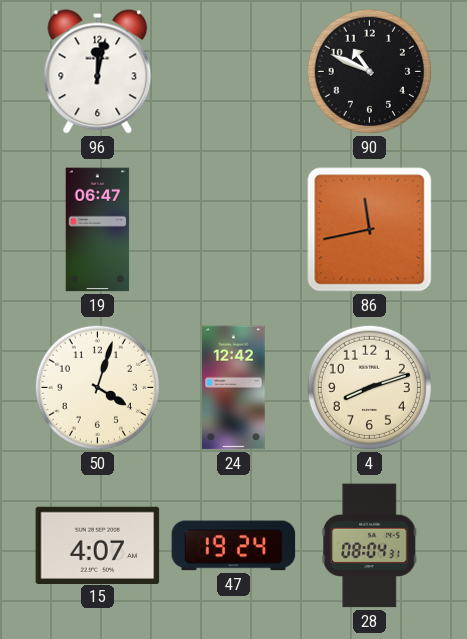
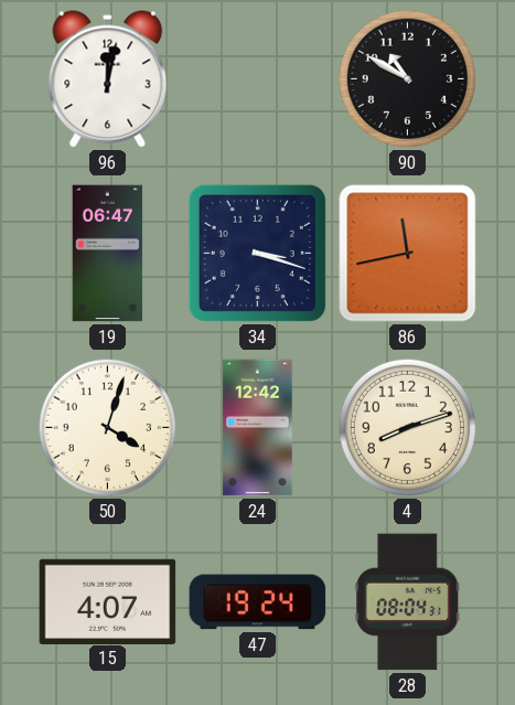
90: 10:49 -> 10:50 (407, 78)
34: none -> 3:18 (257, 253)
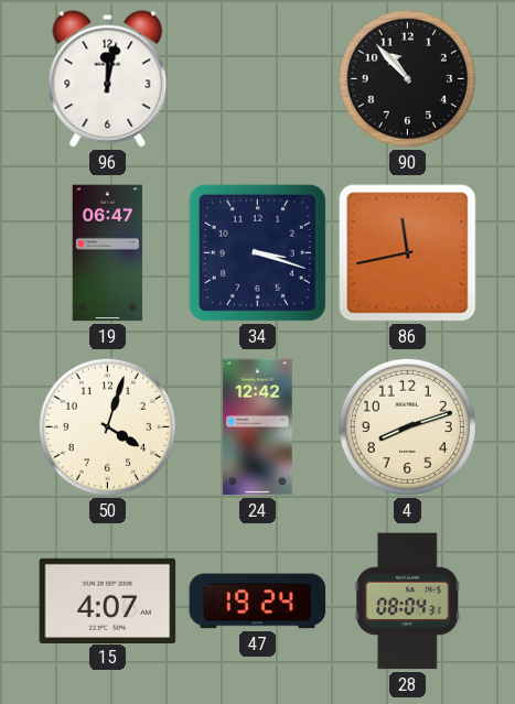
90: 10:50 -> 10:53 (407, 78)
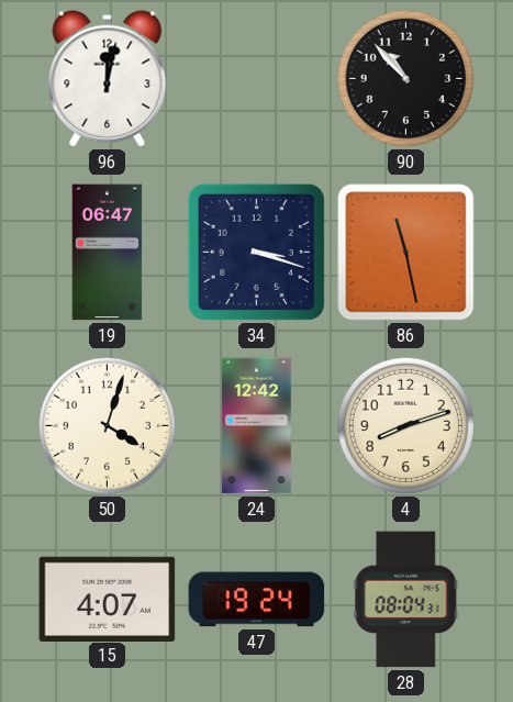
86: 11:43 -> 11:28 (406, 253)
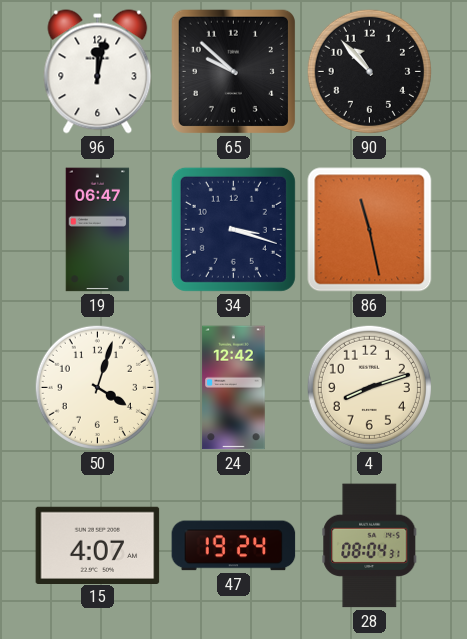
65: none -> 9:52 (233, 71)
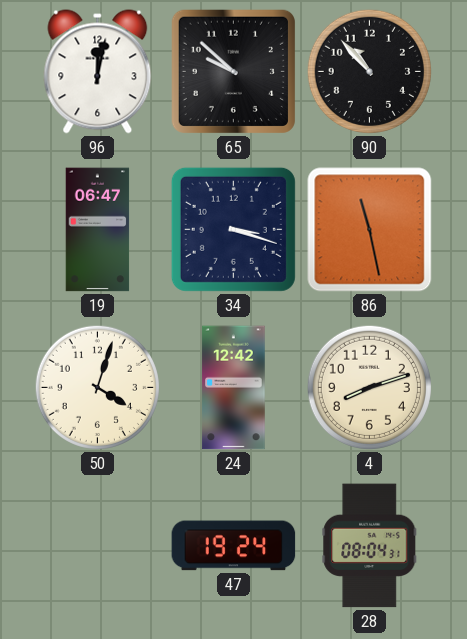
15: 4:07 -> none (98, 545)
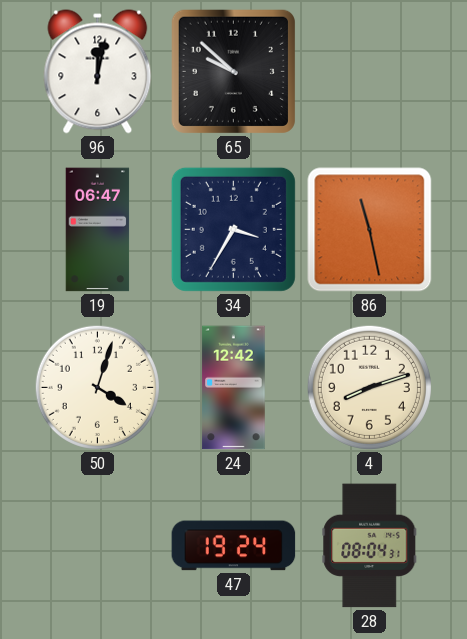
90: 10:53 -> none (369, 71)
34: 3:18 -> 3:35 (233, 229)
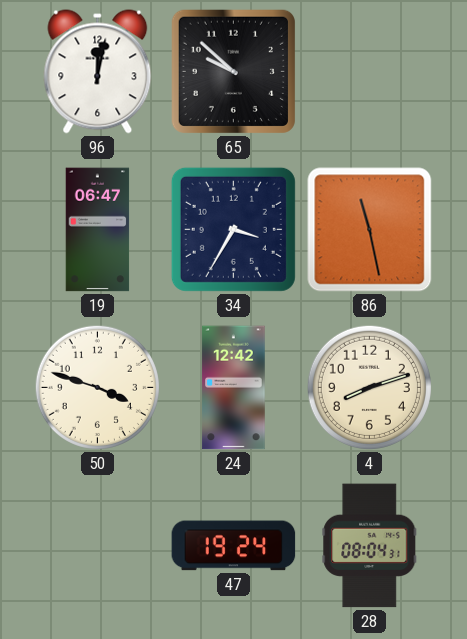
50: 4:03 -> 3:48 (97, 387)
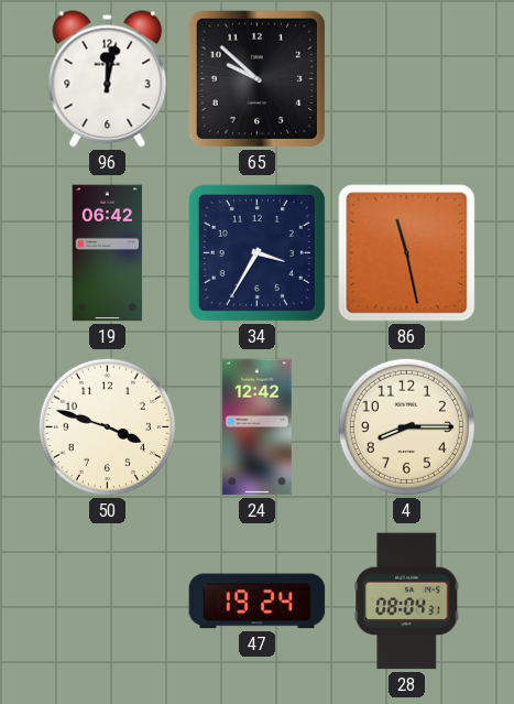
19: 06:47 -> 06:42 (108, 253)
4: 8:12 -> 8:15 (406, 426)
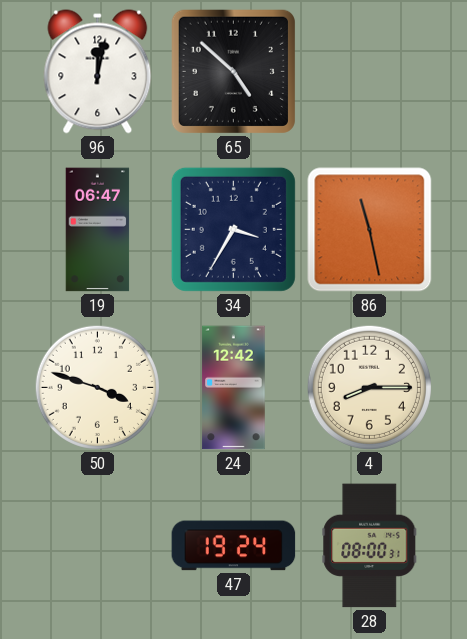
65: 9:52 -> 4:52 (233, 71)
19: 06:42 -> 06:47 (98, 230)
28: 08:04 -> 08:00 (370, 546)
